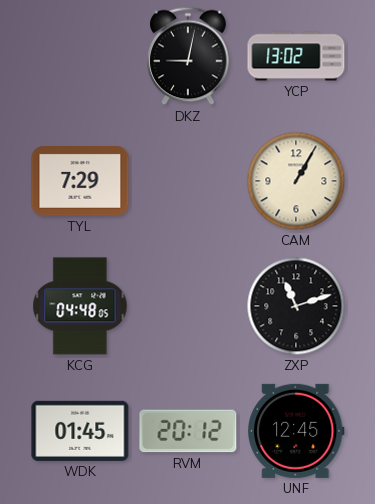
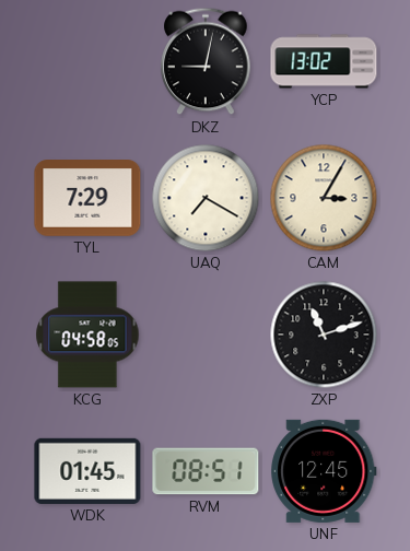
UAQ: none -> 7:20 (206, 198)
CAM: 1:05 -> 3:05 (324, 198)
KCG: 04:48 -> 04:58 (87, 335)
RVM: 20:12 -> 08:51 (206, 471)
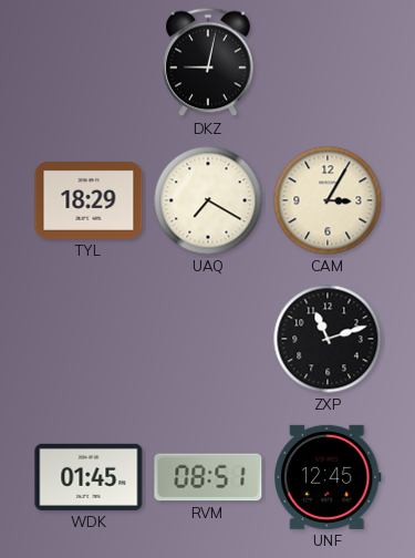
YCP: 13:02 -> none (324, 61)
TYL: 7:29 -> 18:29 (89, 201)
KCG: 04:58 -> none (87, 335)
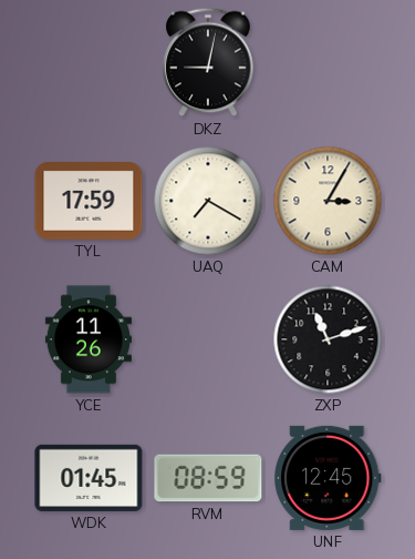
TYL: 18:29 -> 17:59 (89, 202)
YCE: none -> 11:26 (89, 339)
RVM: 08:51 -> 08:59 (208, 478)
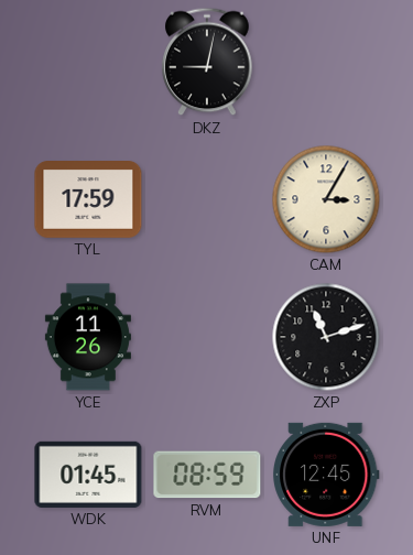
UAQ: 7:20 -> none (208, 201)
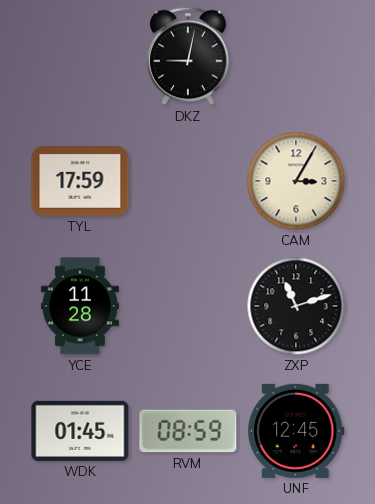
YCE: 11:26 -> 11:28 (80, 306)
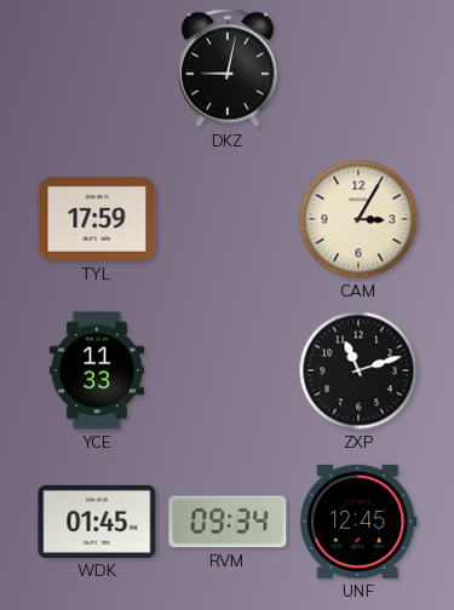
YCE: 11:28 -> 11:33 (97, 370)
RVM: 08:59 -> 09:34 (228, 522)
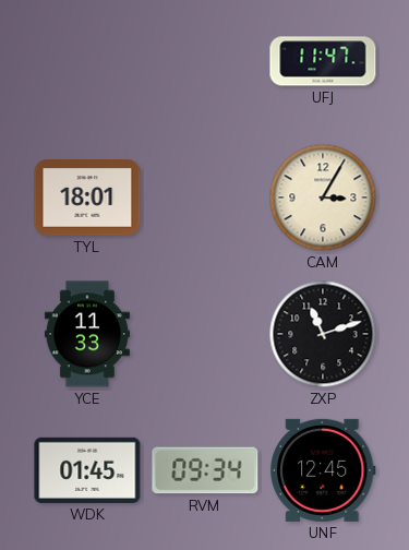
DKZ: 9:02 -> none (228, 68)
UFJ: none -> 11:47 (323, 61)
TYL: 17:59 -> 18:01 (87, 199)
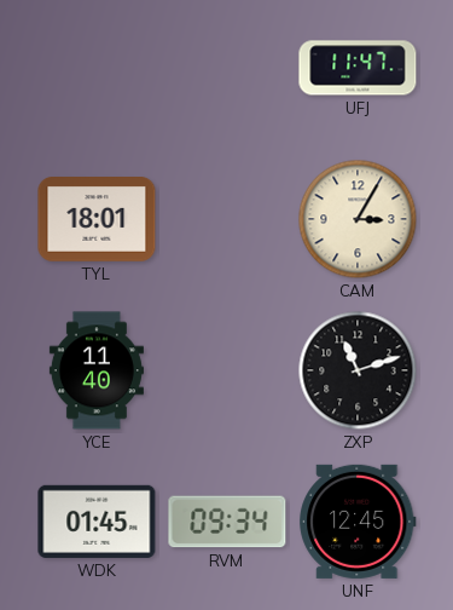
YCE: 11:33 -> 11:40 (97, 370)
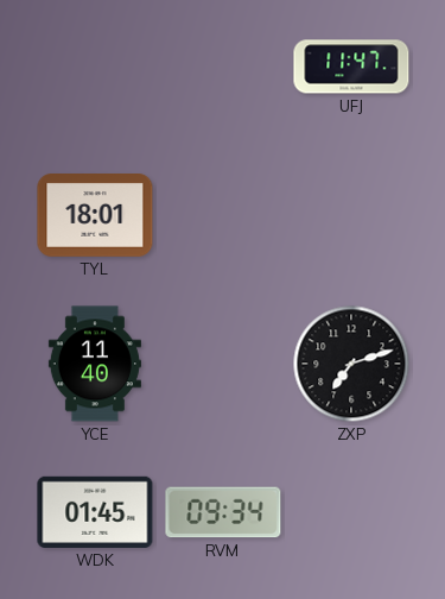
CAM: 3:05 -> none (358, 219)
ZXP: 11:12 -> 7:12 (351, 364)
UNF: 12:45 -> none (358, 522)
